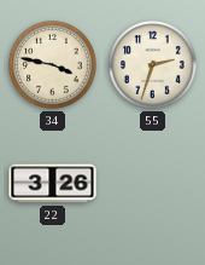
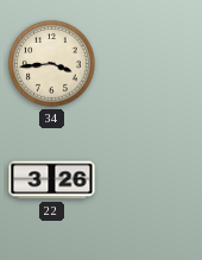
34: 3:47 -> 3:44 (52, 64)
55: 2:33 -> none (153, 65)
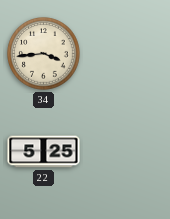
22: 3:26 -> 5:25 (44, 152)
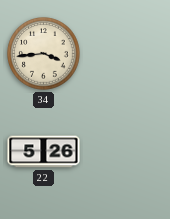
22: 5:25 -> 5:26 (44, 152)
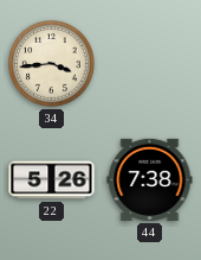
44: none -> 7:38 (150, 179)
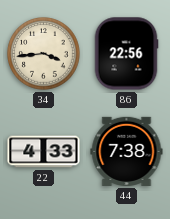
86: none -> 22:56 (126, 54)
22: 5:26 -> 4:33 (44, 152)
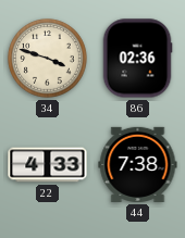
34: 3:44 -> 3:48 (48, 59)
86: 22:56 -> 02:36 (137, 59)
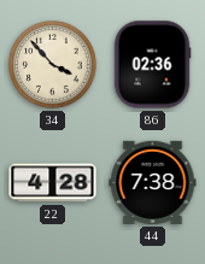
34: 3:48 -> 3:53 (53, 65)
22: 4:33 -> 4:28 (53, 183)
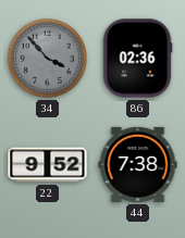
34 dial: cream -> grey (48, 59)
22: 4:28 -> 9:52 (48, 165)
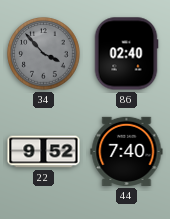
86: 02:36 -> 02:40 (126, 54)
44: 7:38 -> 7:40 (127, 151)
